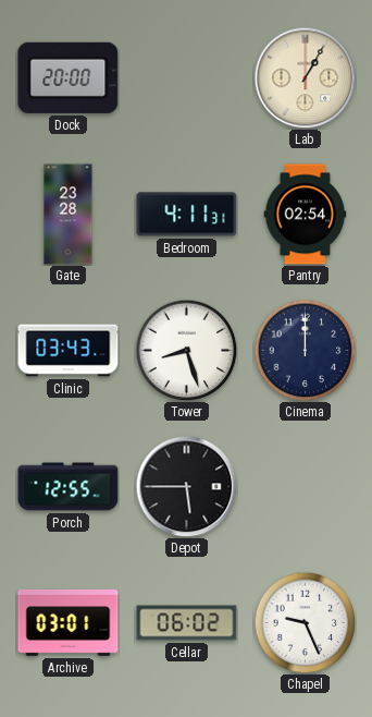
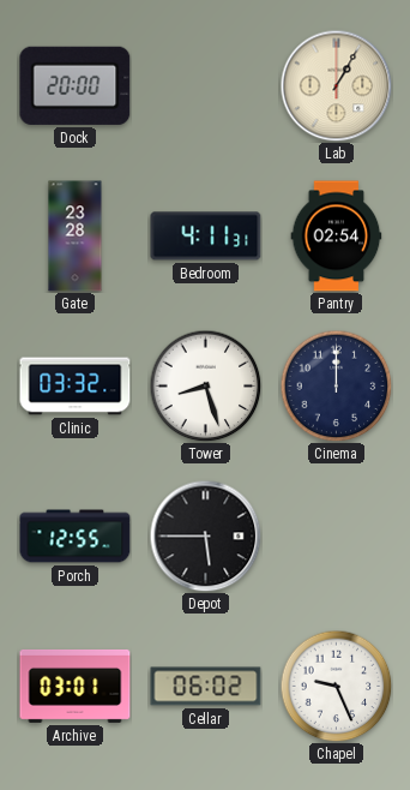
Clinic: 03:43 -> 03:32 (76, 387)
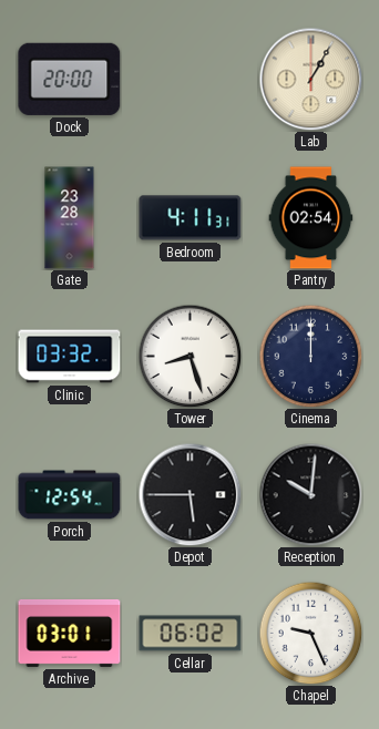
Porch: 12:55 -> 12:54 (70, 495)
Reception: none -> 10:01 (310, 494)
